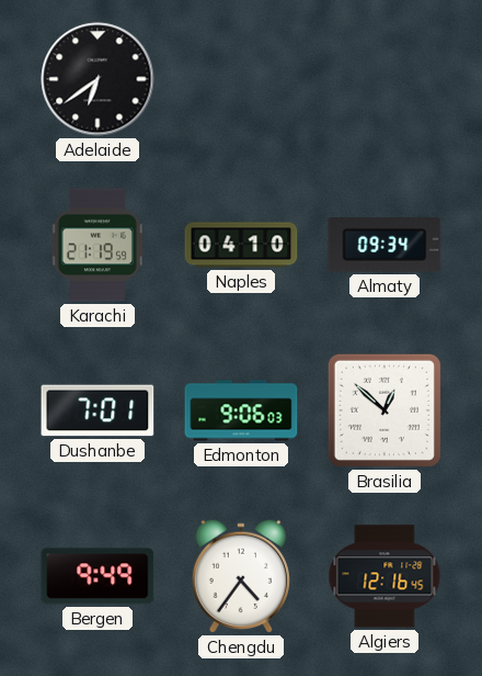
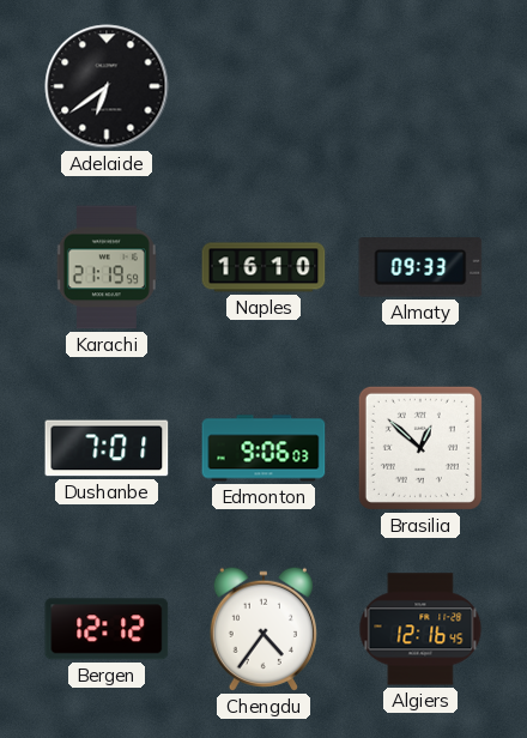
Naples: 04:10 -> 16:10 (263, 267)
Almaty: 09:34 -> 09:33 (420, 267)
Bergen: 9:49 -> 12:12 (107, 629)
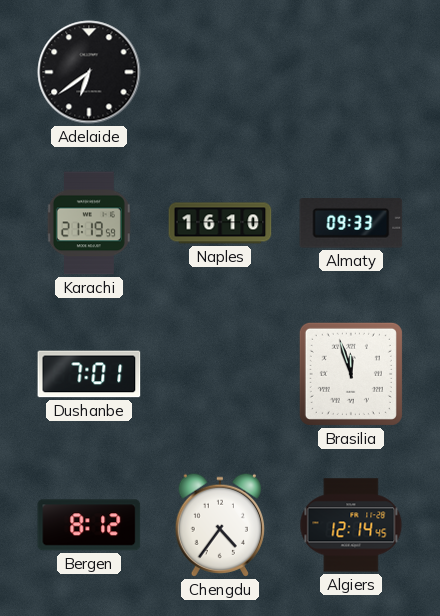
Edmonton: 9:06 -> none (263, 448)
Brasilia: 12:52 -> 11:57 (351, 374)
Bergen: 12:12 -> 8:12 (89, 525)
Algiers: 12:16 -> 12:14 (351, 525)
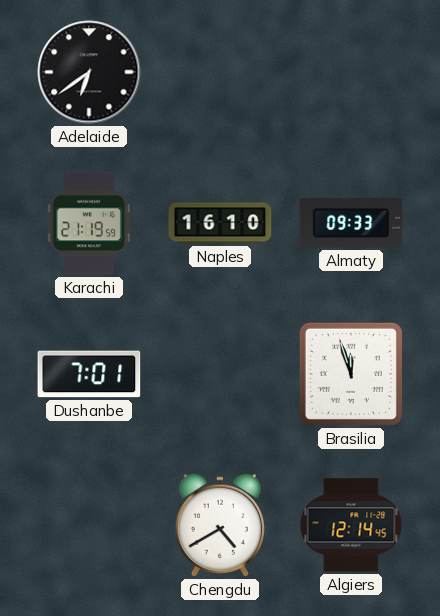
Bergen: 8:12 -> none (89, 525)
Chengdu: 4:36 -> 4:40 (219, 525)
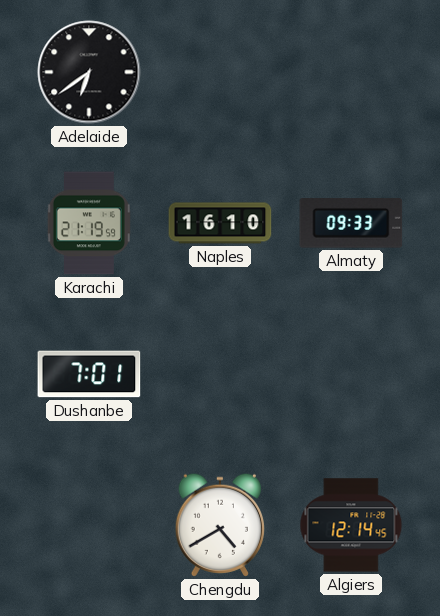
Brasilia: 11:57 -> none (351, 374)
